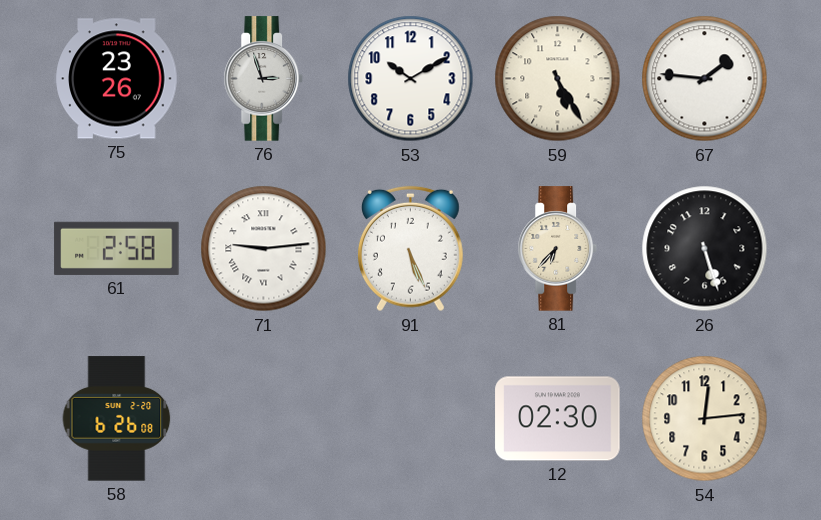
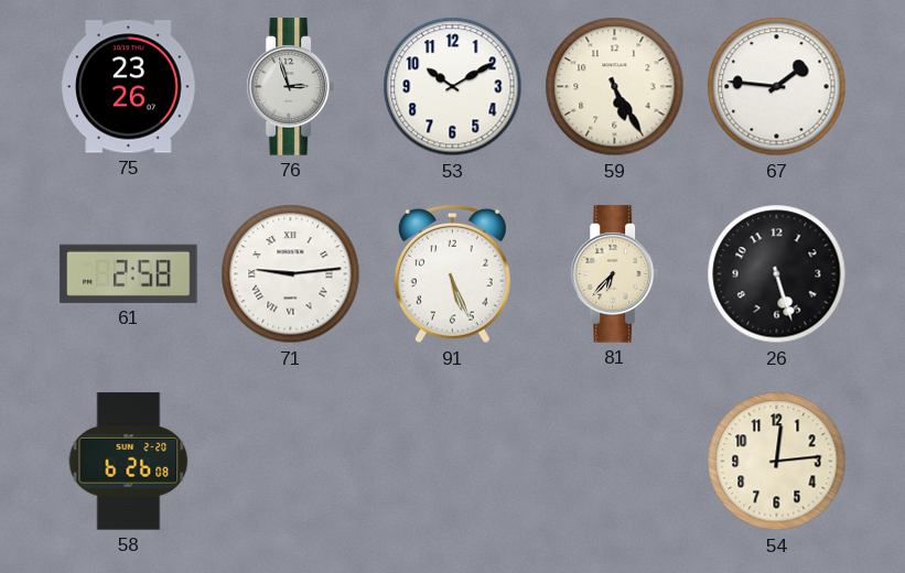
12: 02:30 -> none (558, 419)
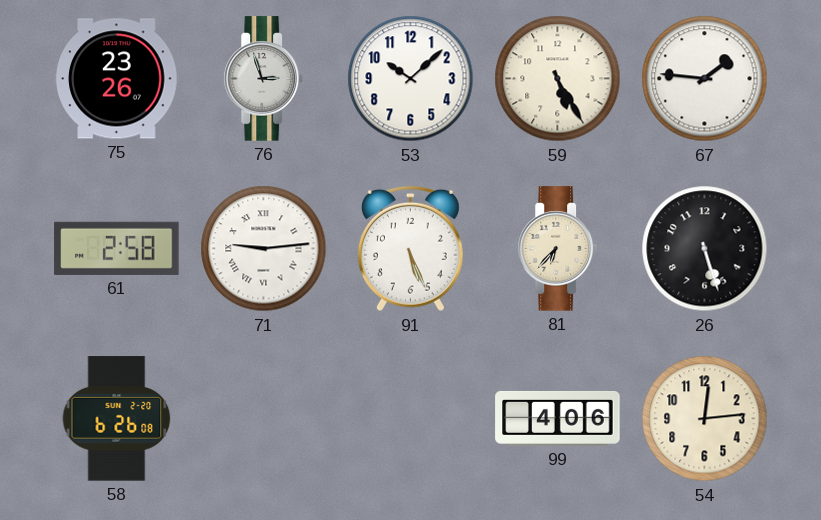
53: 10:10 -> 10:08 (411, 79)
99: none -> 4:06 (558, 418)
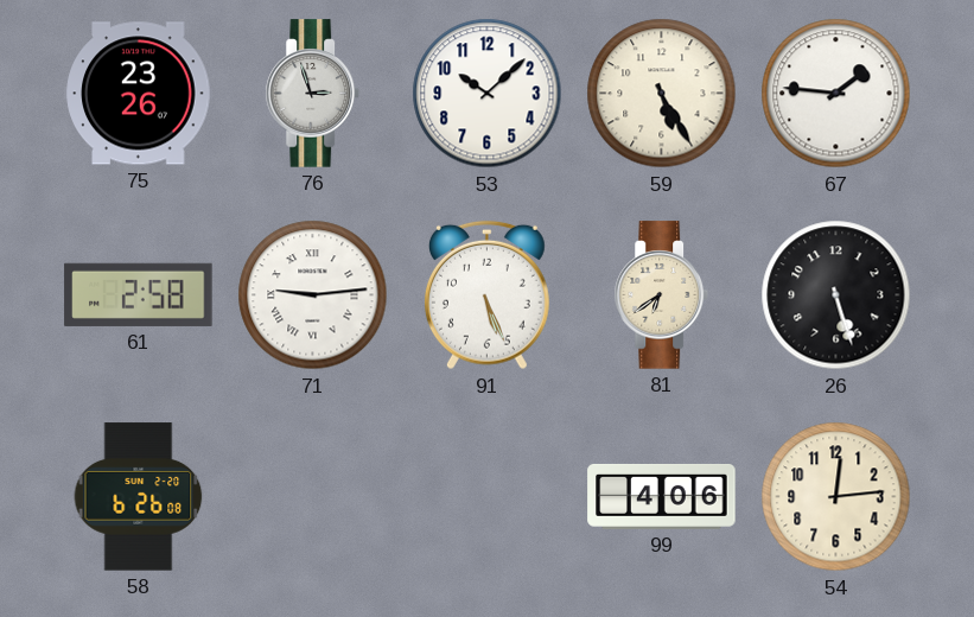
81: 6:37 -> 6:39 (662, 295)
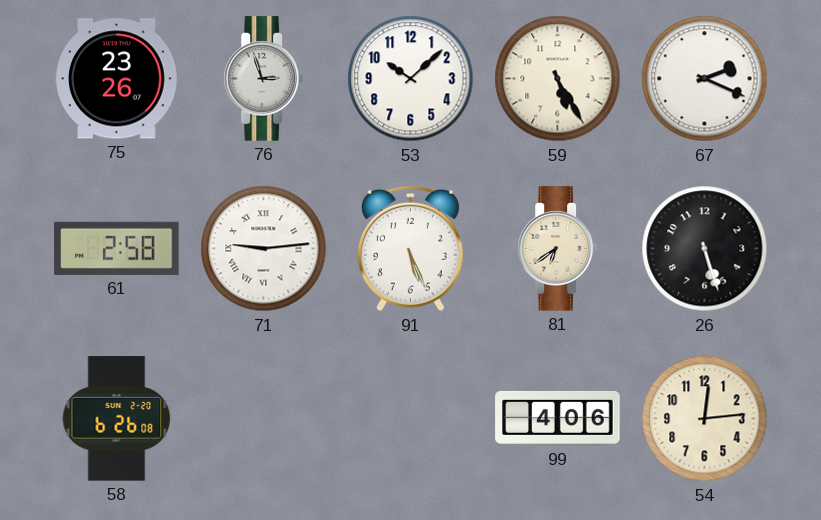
67: 1:46 -> 2:19 (705, 79)
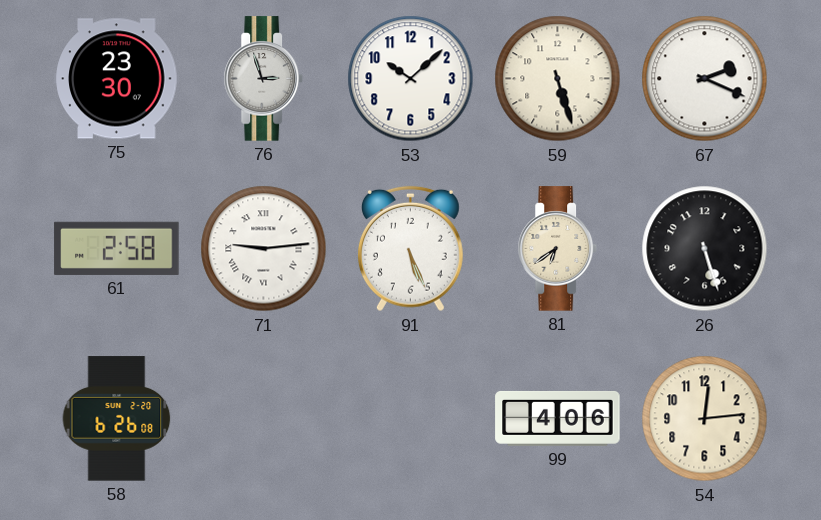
75: 23:26 -> 23:30 (117, 79)
59: 5:25 -> 5:27 (558, 79)
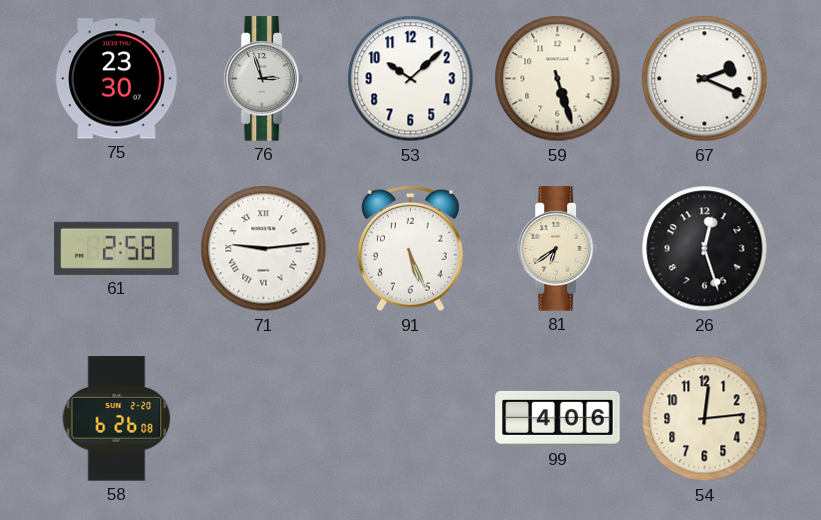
26: 5:27 -> 12:27 (705, 249)
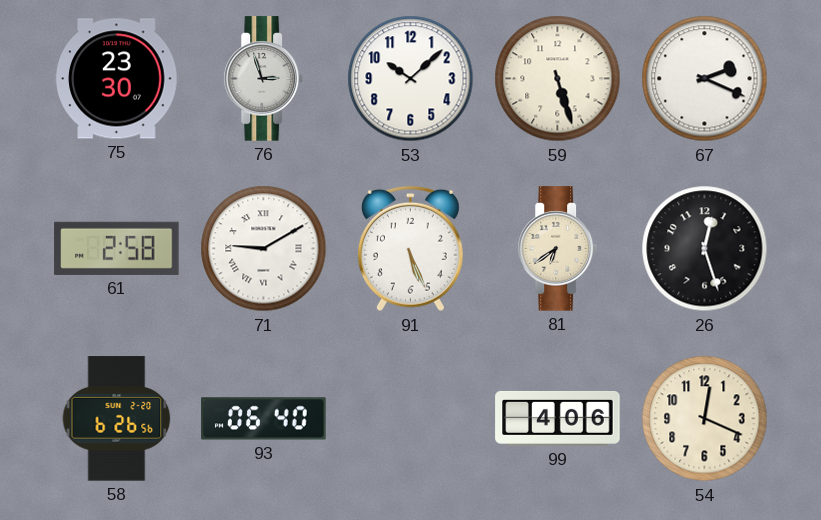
71: 9:14 -> 9:10 (264, 249)
58: 6:26:08 -> 6:26:56 (117, 419)
93: none -> 06:40 (264, 419)
54: 12:14 -> 12:19 (705, 419)
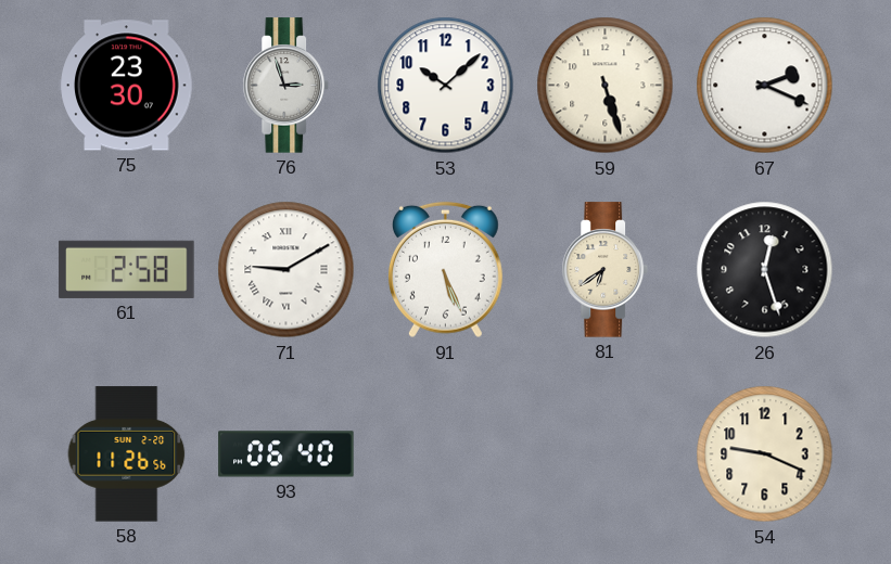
58: 6:26 -> 11:26 (127, 454)
99: 4:06 -> none (558, 418)
54: 12:19 -> 9:19 (765, 454)
